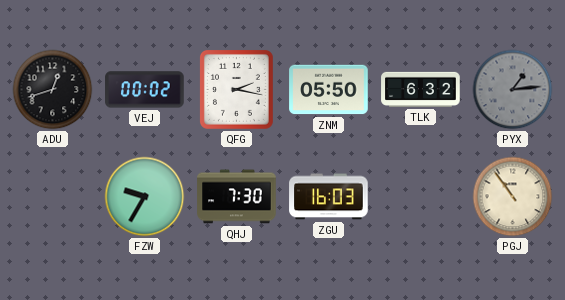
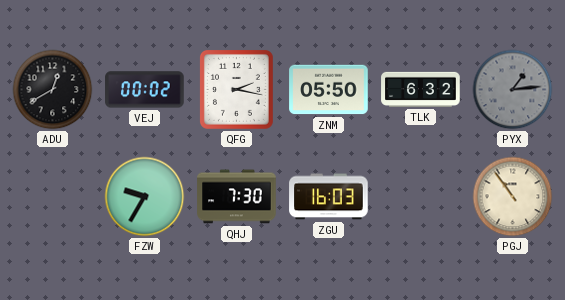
ADU: 12:42 -> 12:40 (53, 90)
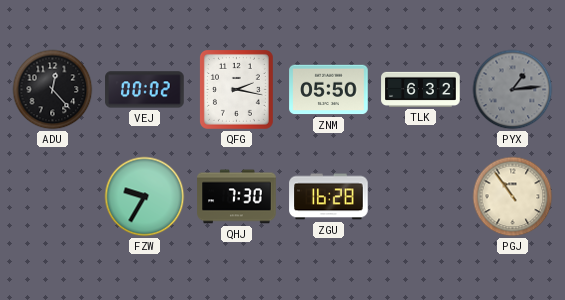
ADU: 12:40 -> 12:23 (53, 90)
ZGU: 16:03 -> 16:28 (329, 197)
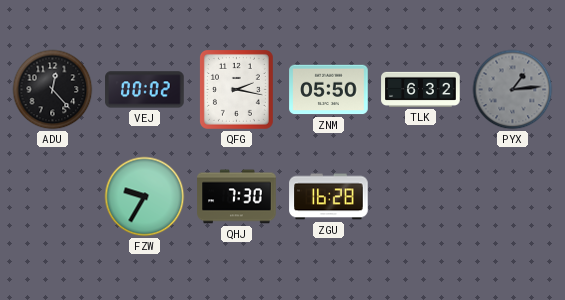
PGJ: 10:54 -> none (513, 197)
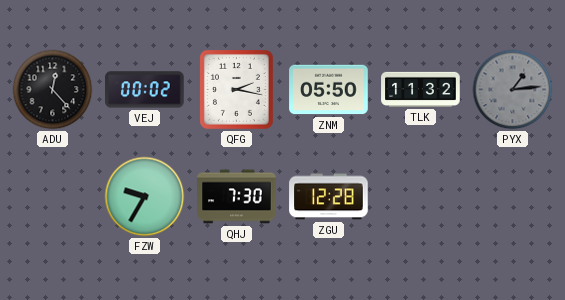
TLK: 6:32 -> 11:32 (421, 89)
ZGU: 16:28 -> 12:28 (329, 197)
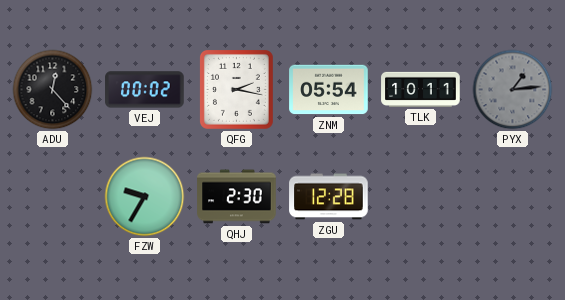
ZNM: 05:50 -> 05:54 (329, 90)
TLK: 11:32 -> 10:11 (421, 89)
QHJ: 7:30 -> 2:30 (237, 197)
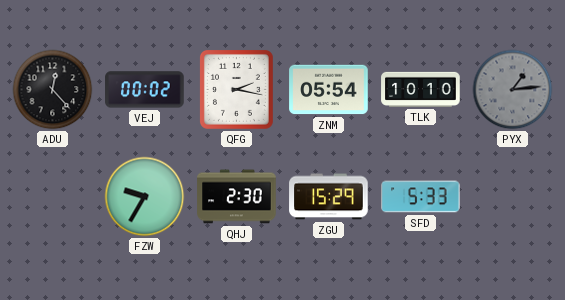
TLK: 10:11 -> 10:10 (421, 89)
ZGU: 12:28 -> 15:29 (329, 197)
SFD: none -> 5:33 (421, 197)
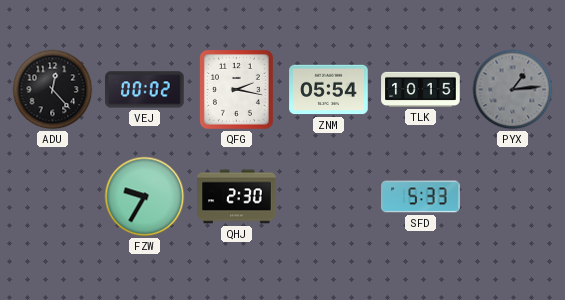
TLK: 10:10 -> 10:15 (421, 89)
ZGU: 15:29 -> none (329, 197)
